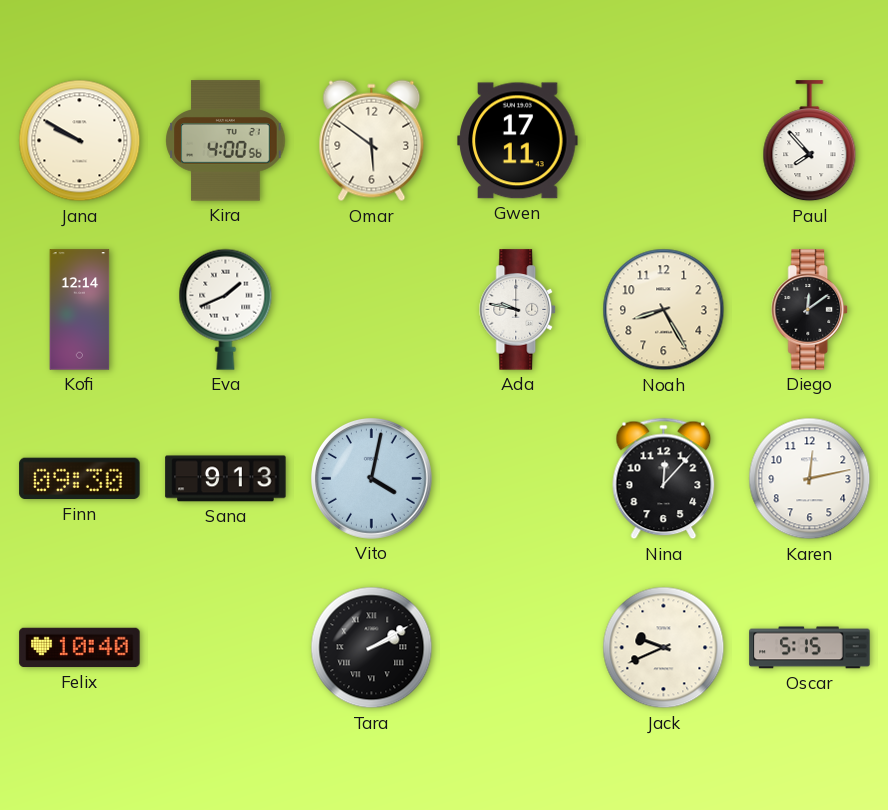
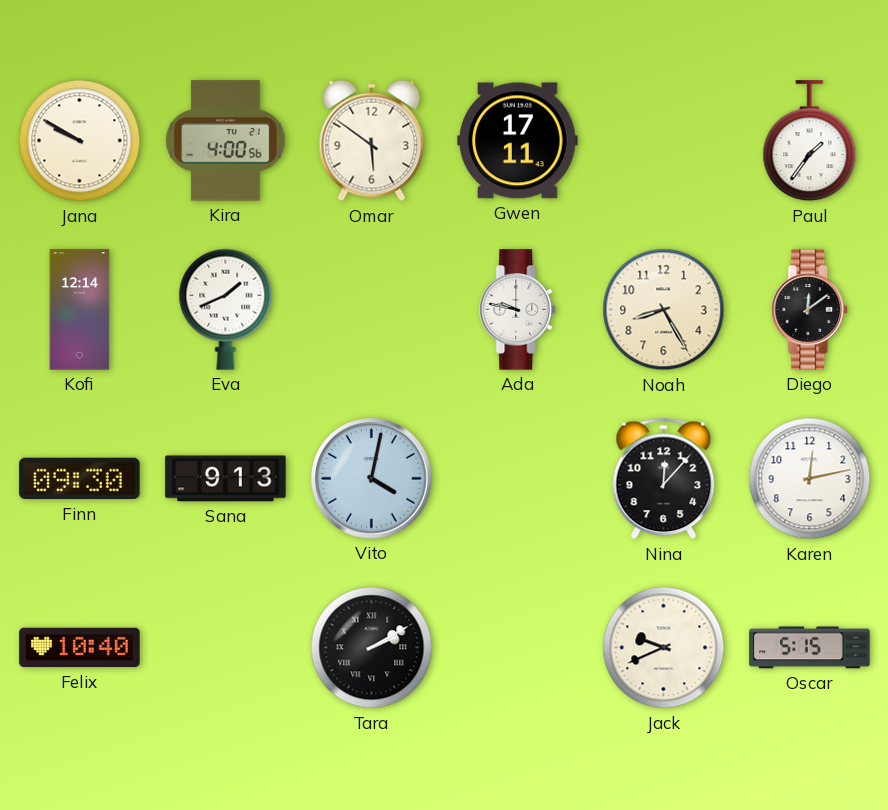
Paul: 7:53 -> 1:36 (810, 141)
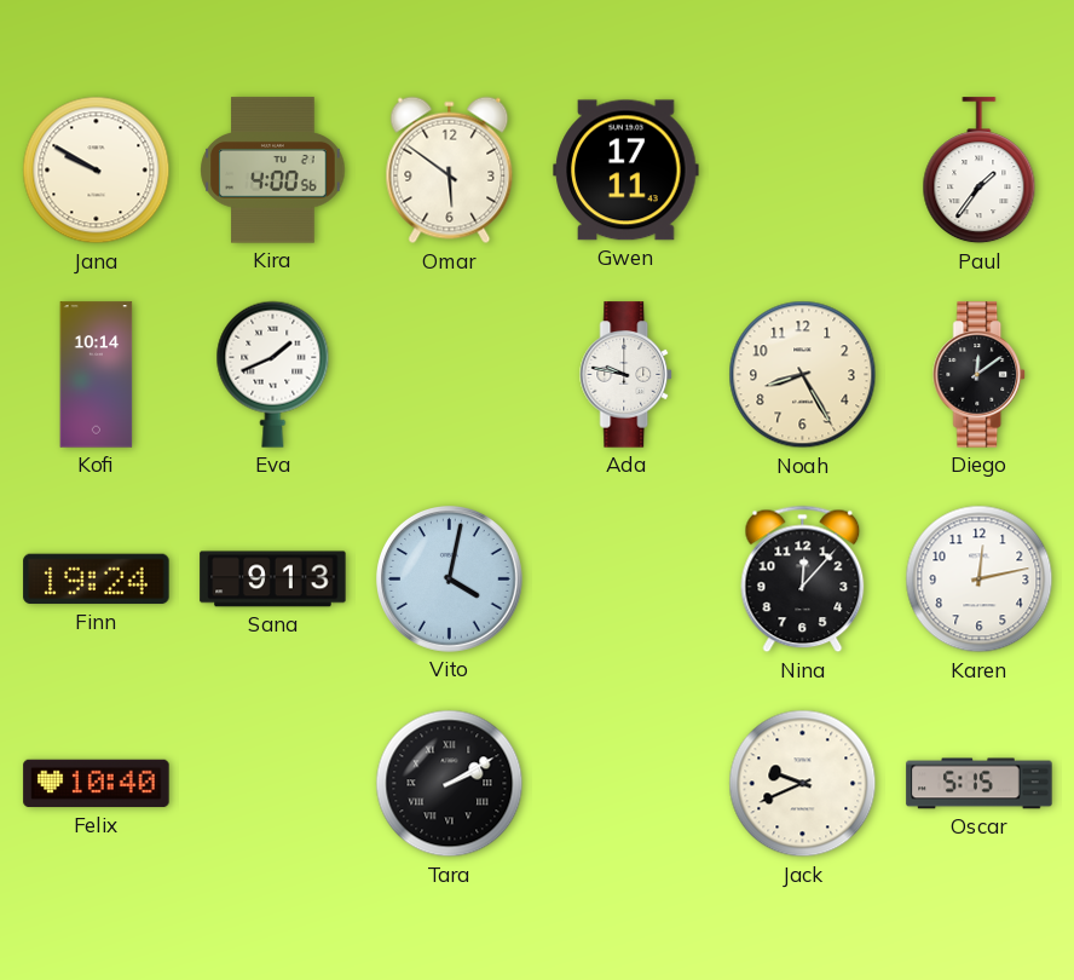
Kofi: 12:14 -> 10:14 (97, 375)
Finn: 09:30 -> 19:24 (97, 580)
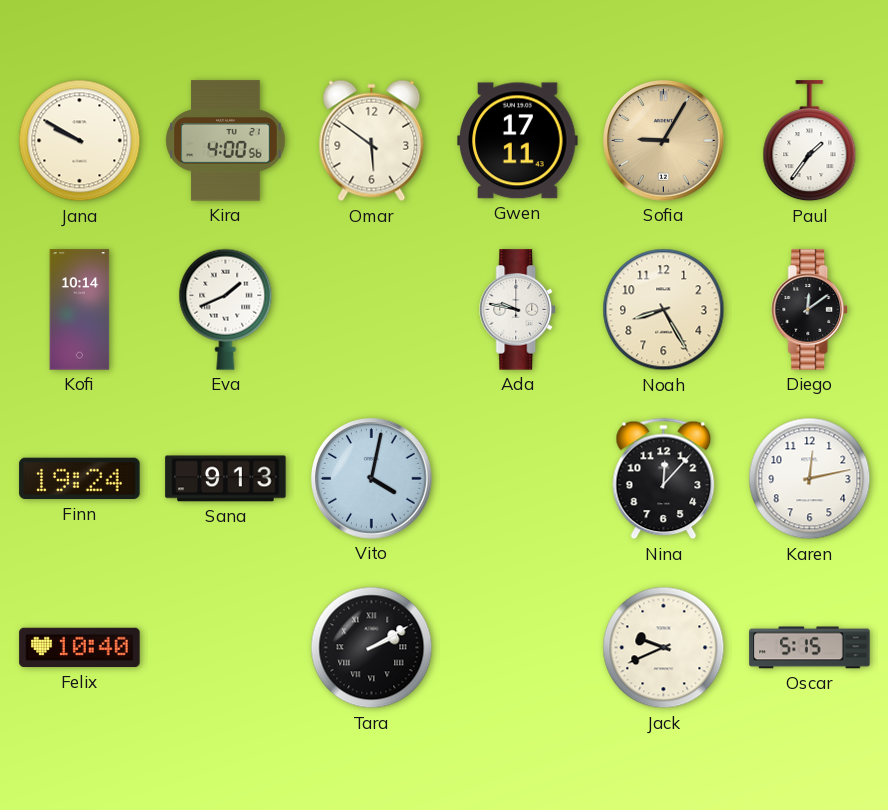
Sofia: none -> 9:05 (664, 141)
